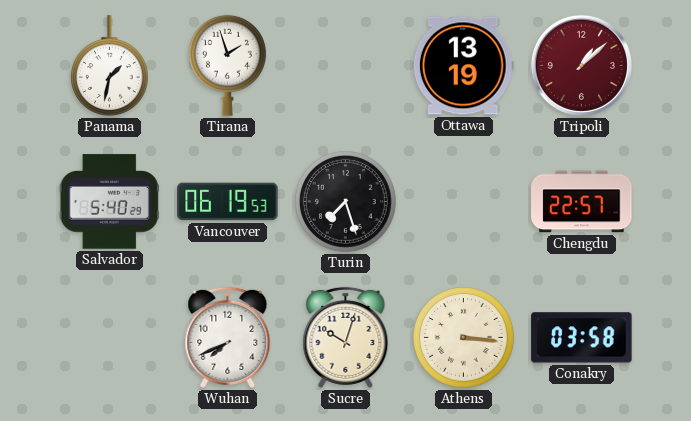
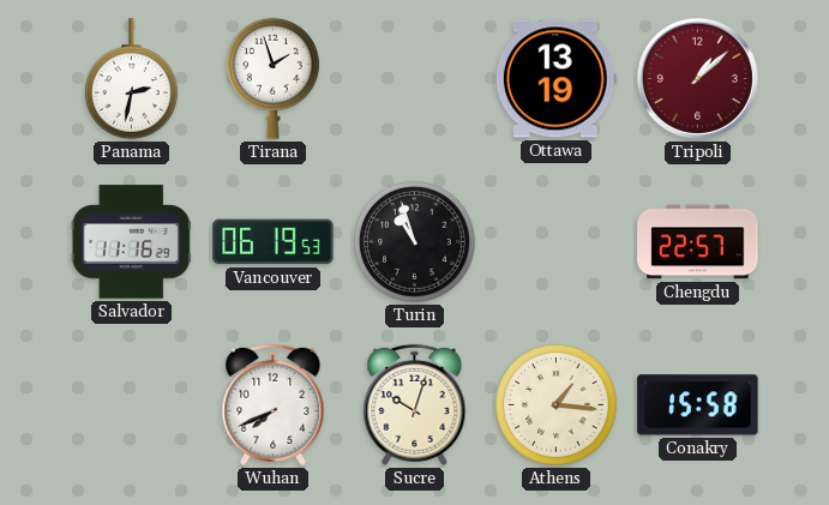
Panama: 1:32 -> 2:32 (131, 79)
Salvador: 5:40 -> 11:16 (131, 242)
Turin: 7:27 -> 10:57 (415, 242)
Athens: 3:16 -> 1:16 (557, 405)
Conakry: 03:58 -> 15:58 (698, 405)
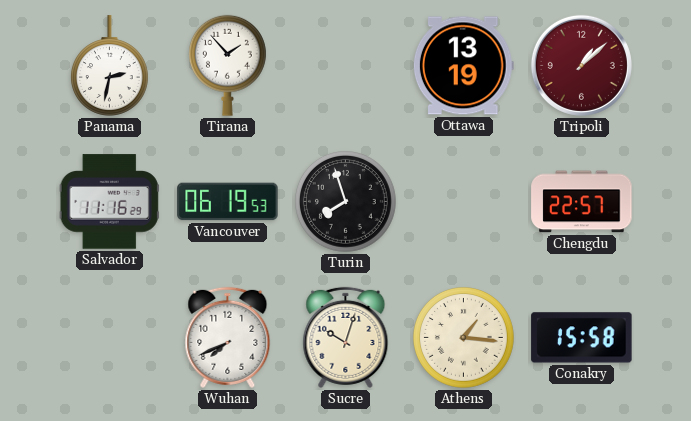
Tirana: 1:57 -> 1:53 (227, 65)
Turin: 10:57 -> 7:57 (346, 202)
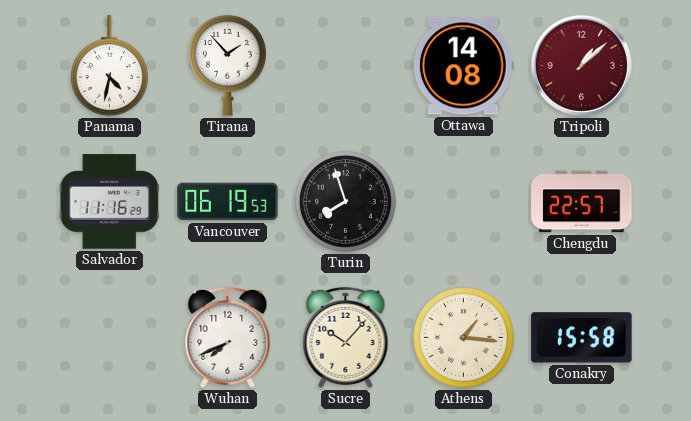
Panama: 2:32 -> 4:32 (109, 66)
Ottawa: 13:19 -> 14:08 (463, 66)
Sucre: 10:03 -> 10:07 (346, 337)
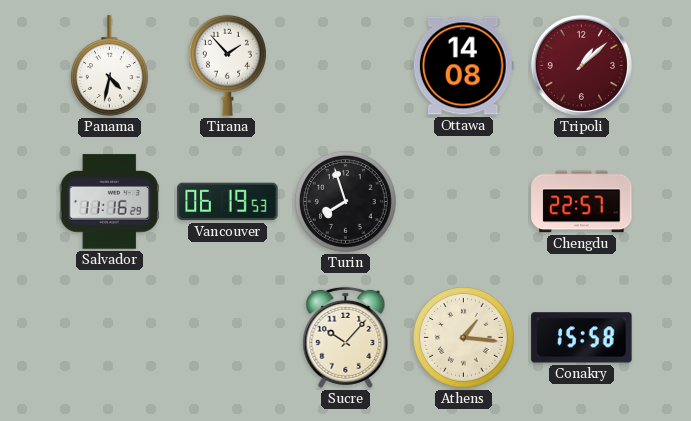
Wuhan: 7:41 -> none (228, 337)
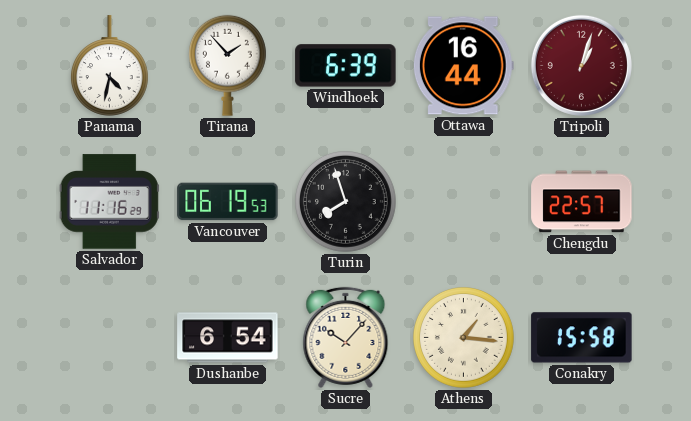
Windhoek: none -> 6:39 (346, 66)
Ottawa: 14:08 -> 16:44 (463, 66)
Tripoli: 1:08 -> 1:03 (581, 65)
Dushanbe: none -> 6:54 (228, 338)
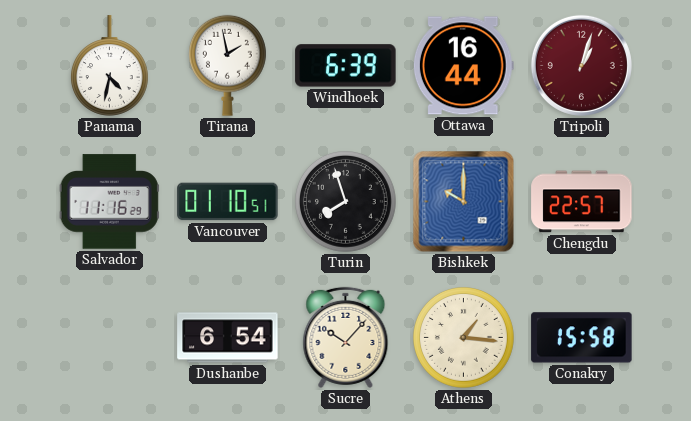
Tirana: 1:53 -> 1:58 (227, 65)
Vancouver: 06:19 -> 01:10 (228, 202)
Bishkek: none -> 10:00 (464, 202)
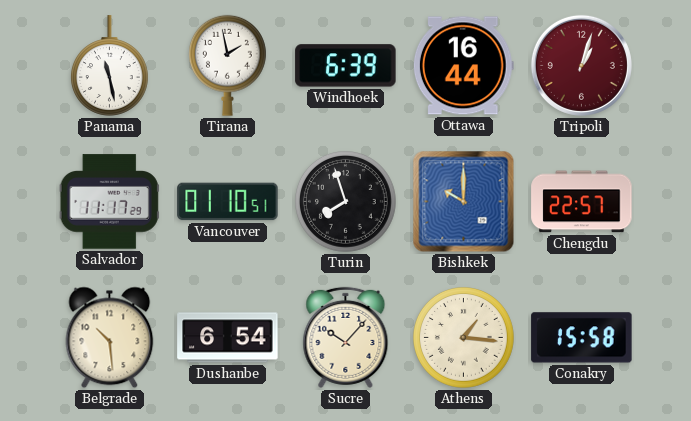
Panama: 4:32 -> 11:28 (109, 66)
Salvador: 11:16 -> 11:17 (109, 202)
Belgrade: none -> 10:29 (110, 338)
